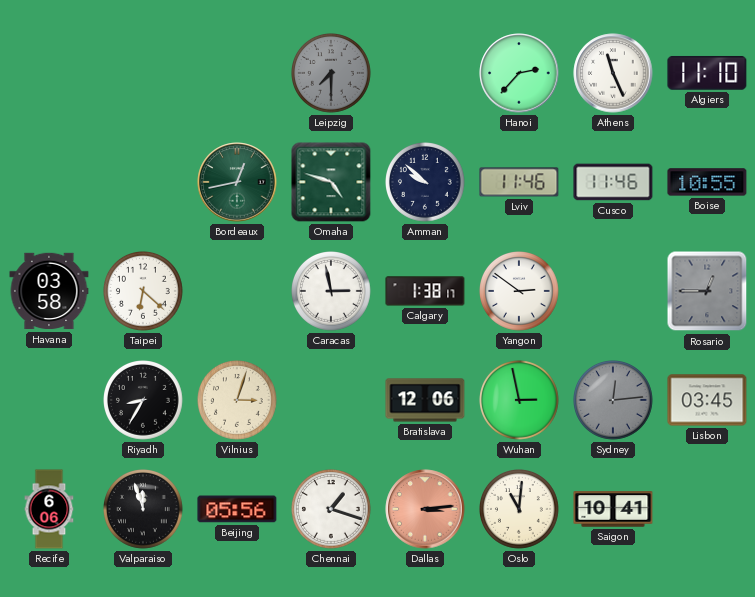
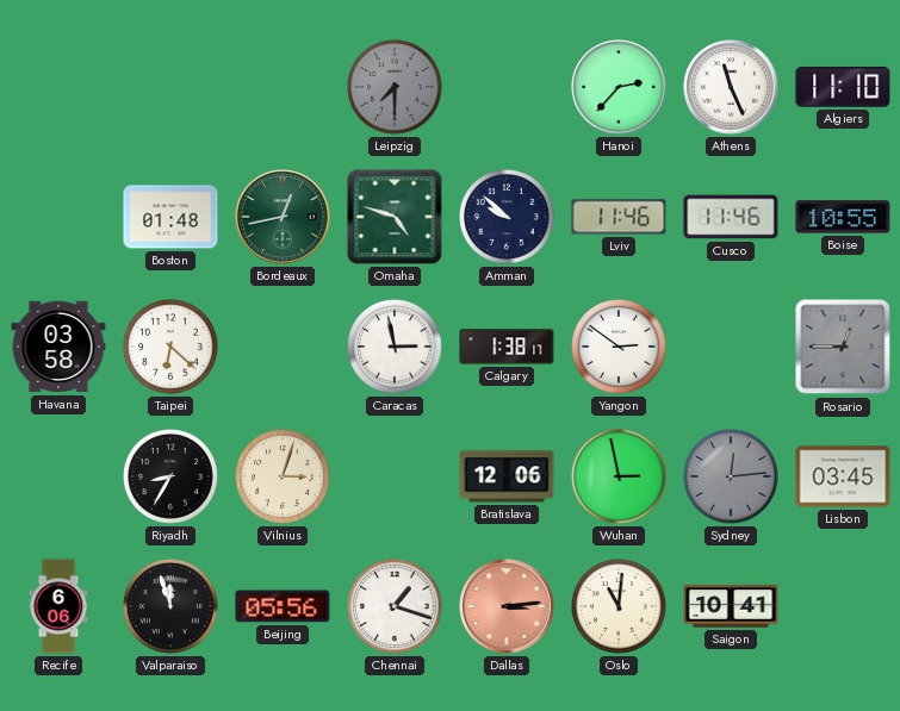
Boston: none -> 01:48 (170, 217)
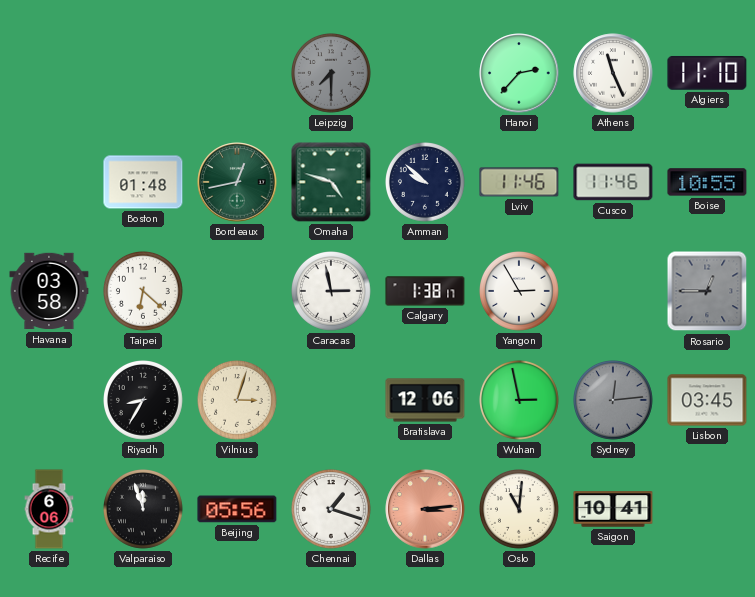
Yangon: 2:51 -> 2:55 (520, 292)
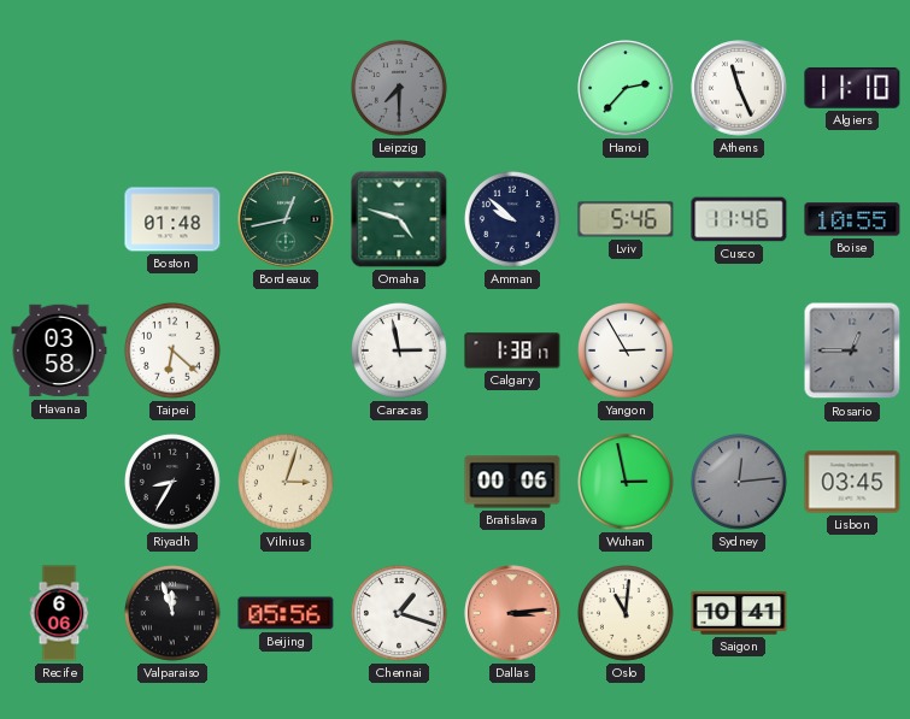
Lviv: 11:46 -> 5:46 (626, 219)
Bratislava: 12:06 -> 00:06 (512, 482)
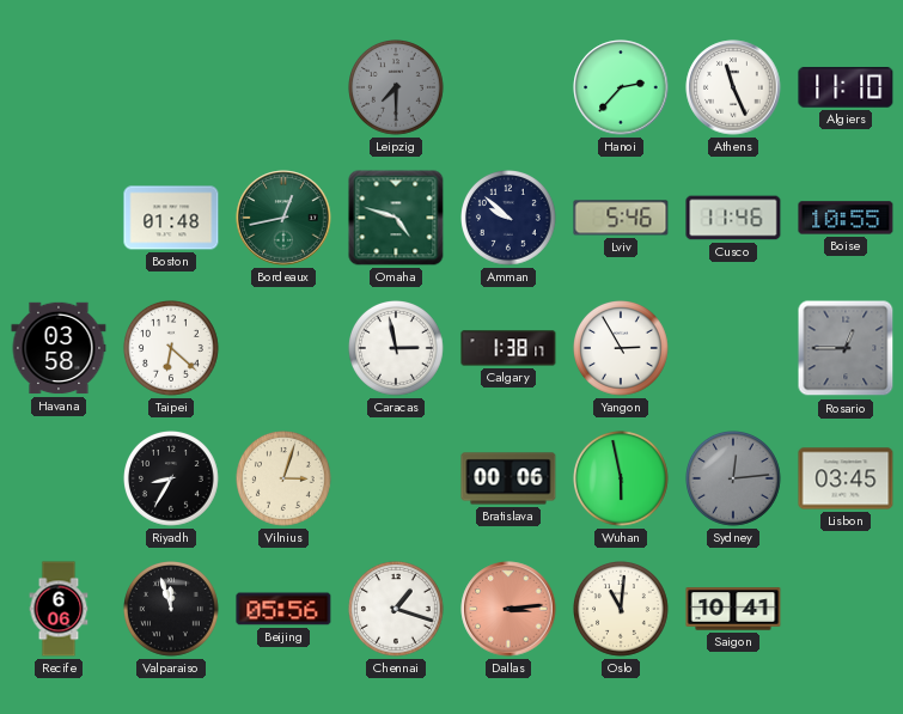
Wuhan: 2:58 -> 5:58 (622, 480)
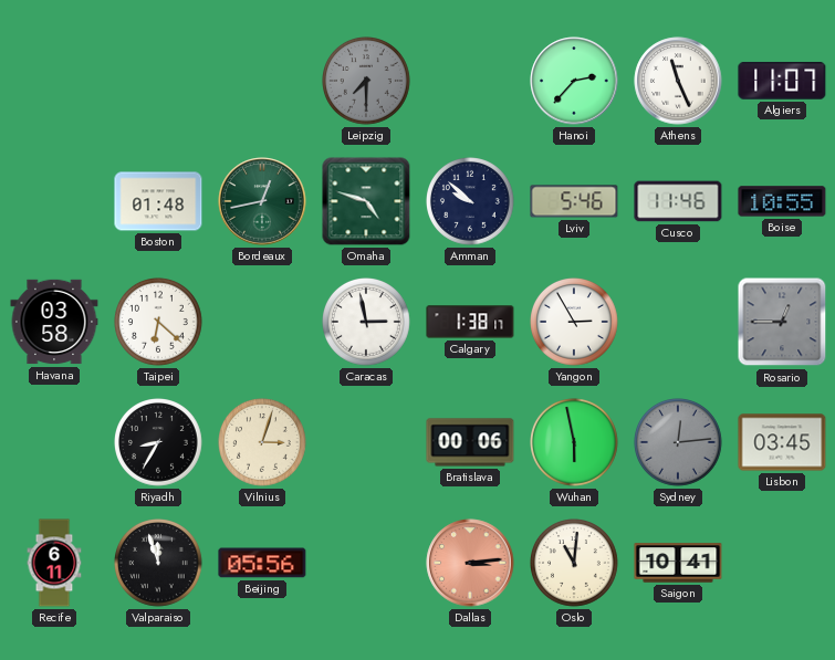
Algiers: 11:10 -> 11:07 (782, 81)
Recife: 6:06 -> 6:11 (54, 563)
Chennai: 1:18 -> none (397, 610)
